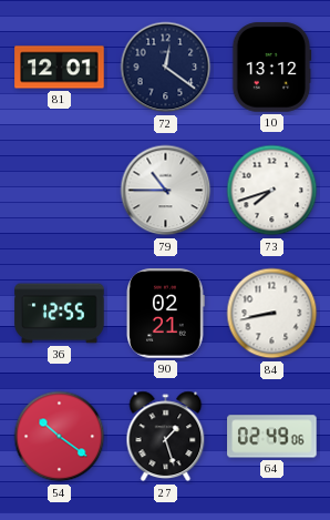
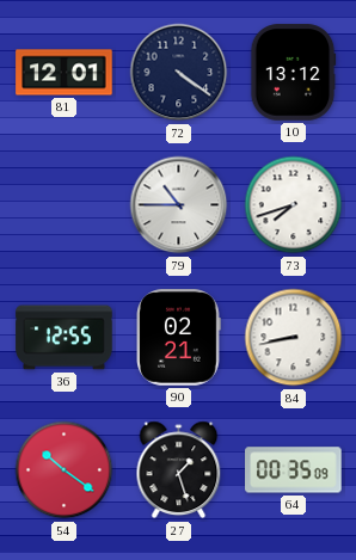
72: 12:21 -> 4:21 (179, 73)
64: 02:49 -> 00:35 (294, 470)
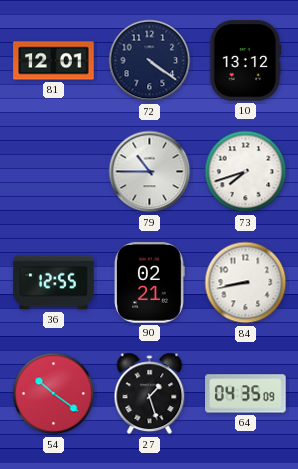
64: 00:35 -> 04:35 (246, 394)
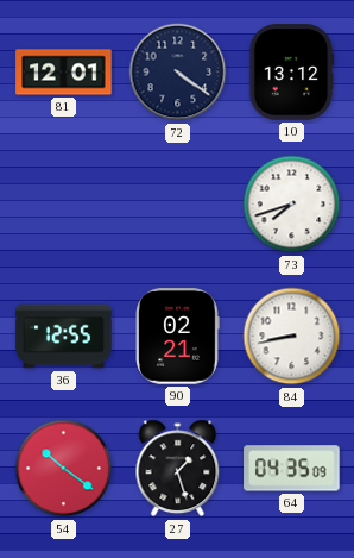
79: 10:45 -> none (150, 172)
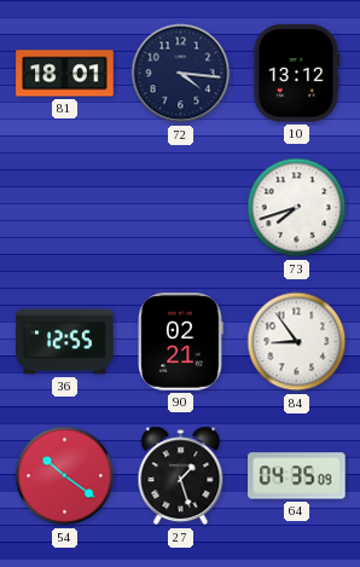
81: 12:01 -> 18:01 (65, 74)
72: 4:21 -> 4:16 (181, 74)
84: 8:43 -> 8:54 (297, 342)
